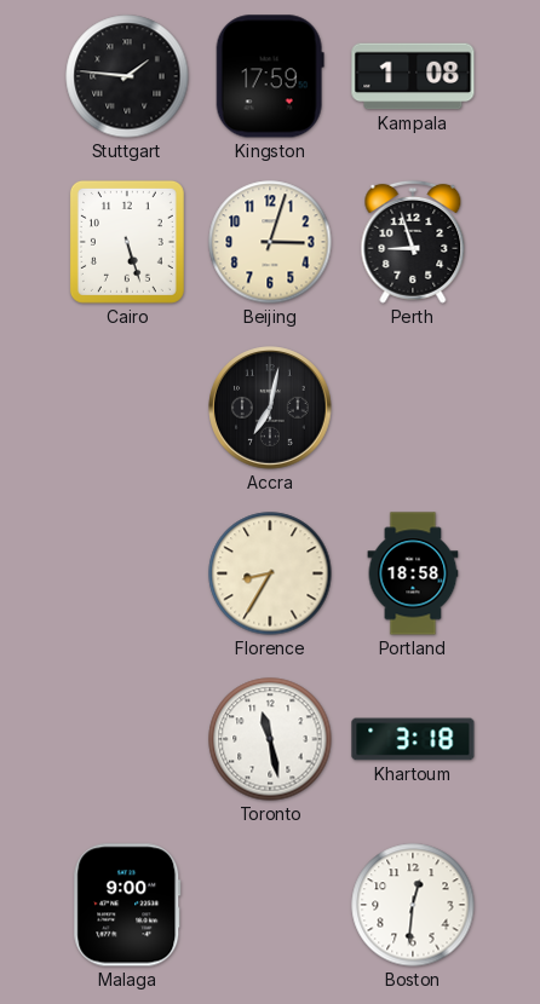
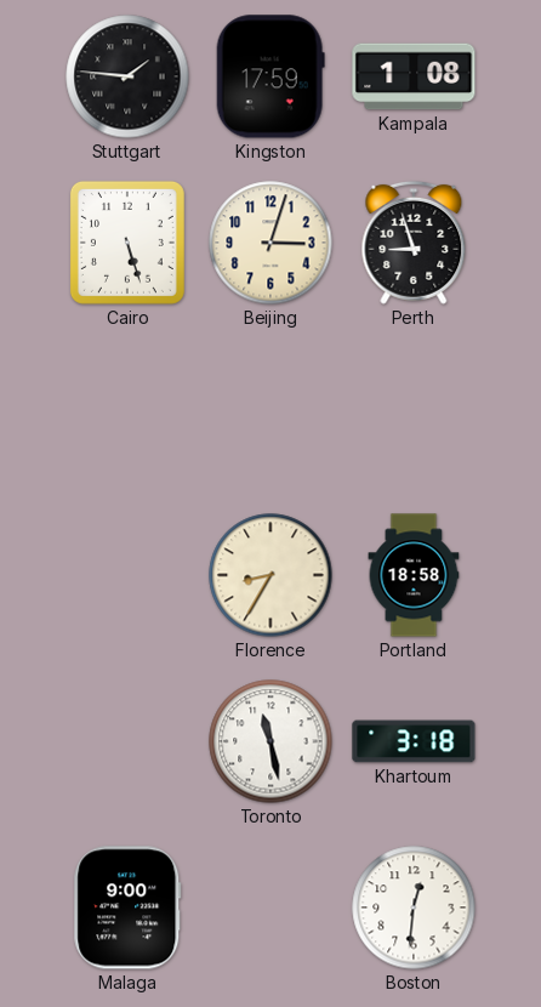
Accra: 7:02 -> none (270, 408)
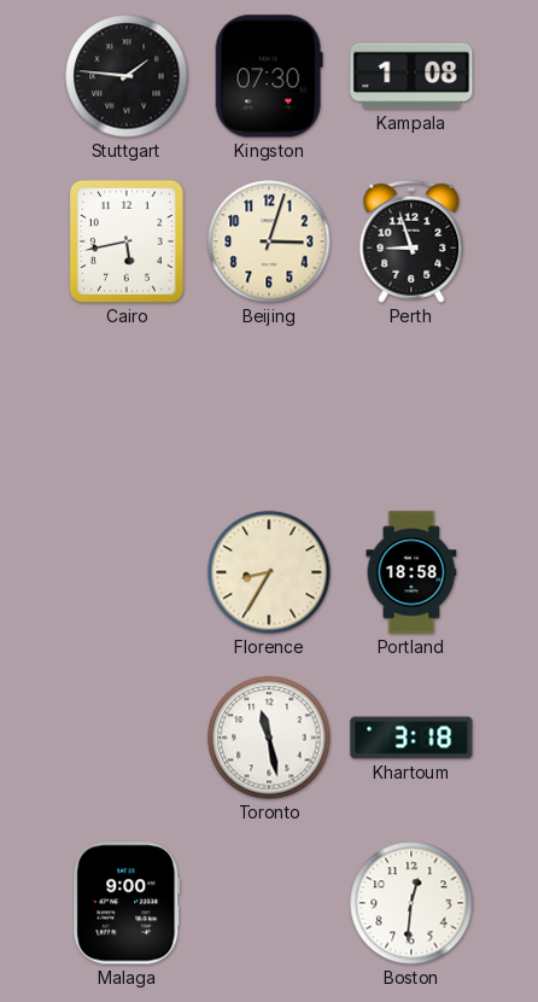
Kingston: 17:59 -> 07:30 (269, 76)
Cairo: 5:27 -> 5:43 (127, 241)
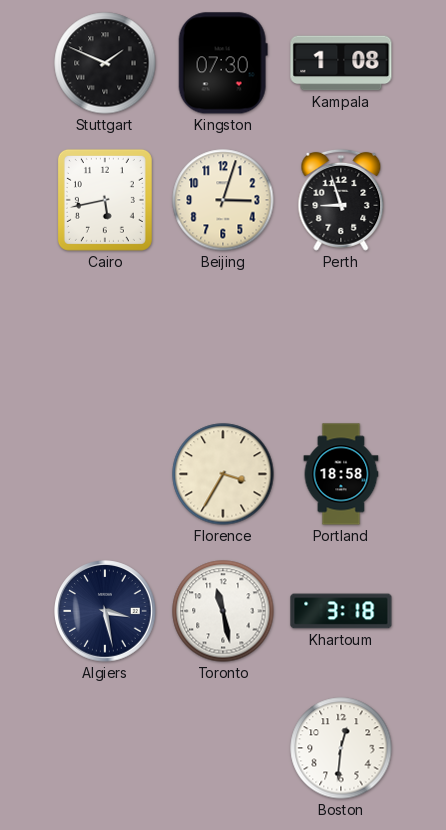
Stuttgart: 1:46 -> 1:49 (105, 63)
Florence: 8:35 -> 3:35 (223, 474)
Algiers: none -> 3:28 (105, 611)
Malaga: 9:00 -> none (127, 903)
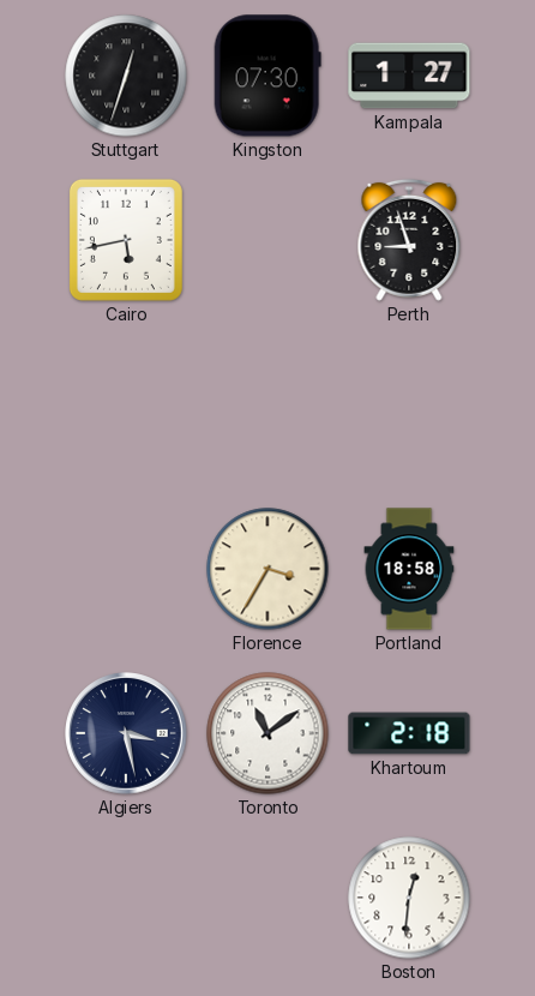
Stuttgart: 1:49 -> 12:33 (126, 76)
Kampala: 1:08 -> 1:27 (409, 76)
Beijing: 3:03 -> none (223, 200)
Toronto: 11:28 -> 11:09 (267, 733)
Khartoum: 3:18 -> 2:18 (409, 733)
